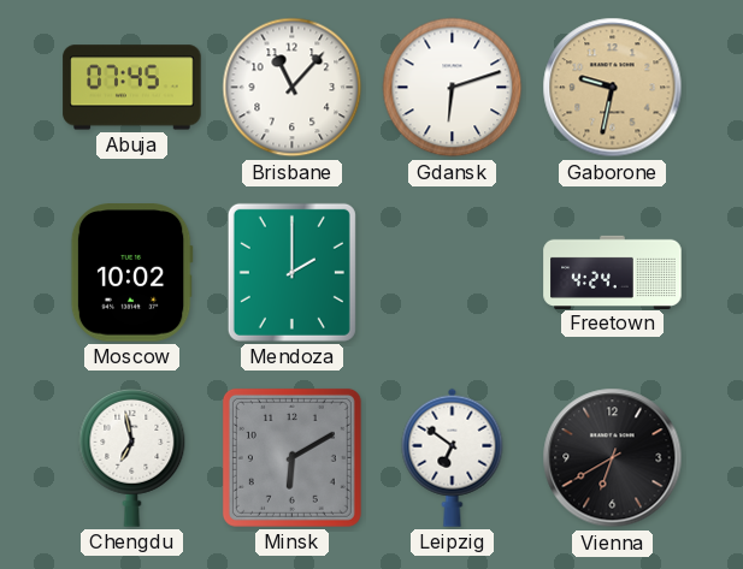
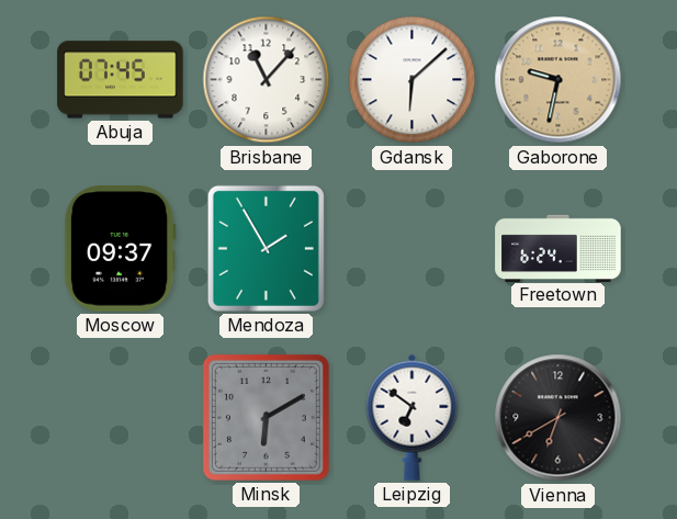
Gdansk: 6:12 -> 6:08 (413, 80)
Moscow: 10:02 -> 09:37 (120, 249)
Mendoza: 2:00 -> 1:55 (266, 248)
Freetown: 4:24 -> 6:24 (558, 248)
Chengdu: 6:58 -> none (132, 457)
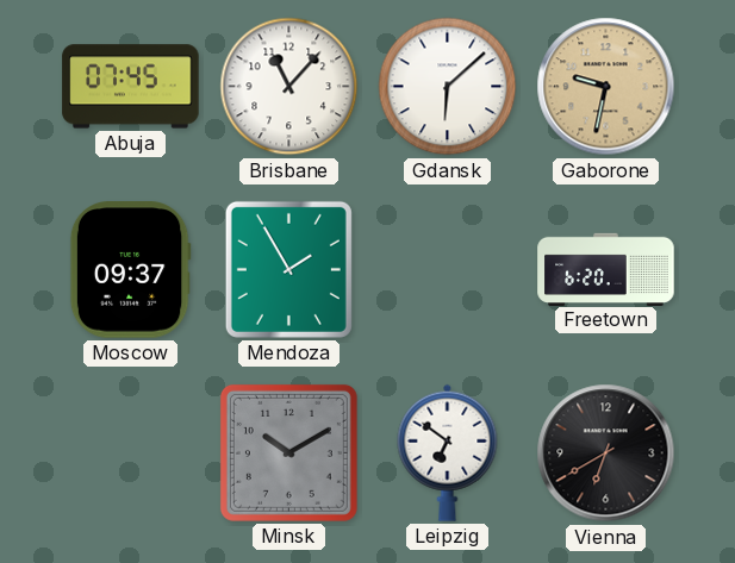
Freetown: 6:24 -> 6:20 (606, 269)
Minsk: 6:10 -> 10:10 (288, 452)
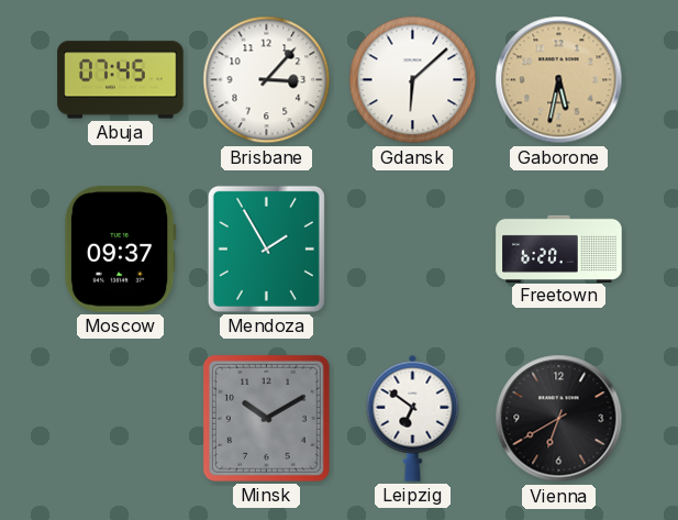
Brisbane: 11:07 -> 3:07 (267, 80)
Gaborone: 9:32 -> 5:32 (559, 80)
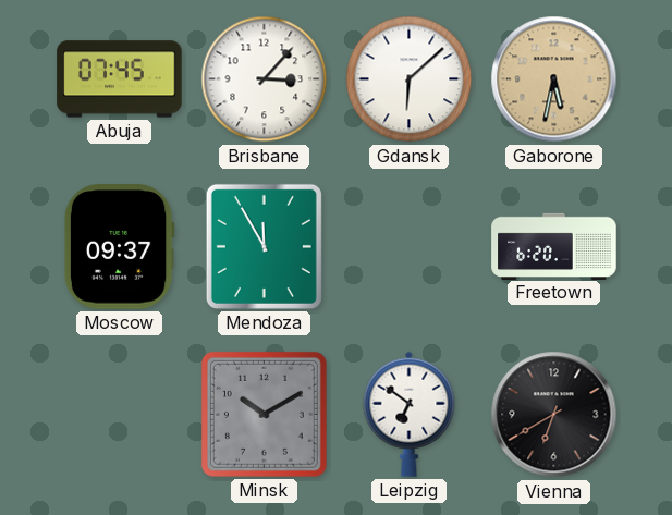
Mendoza: 1:55 -> 11:55 (264, 246)
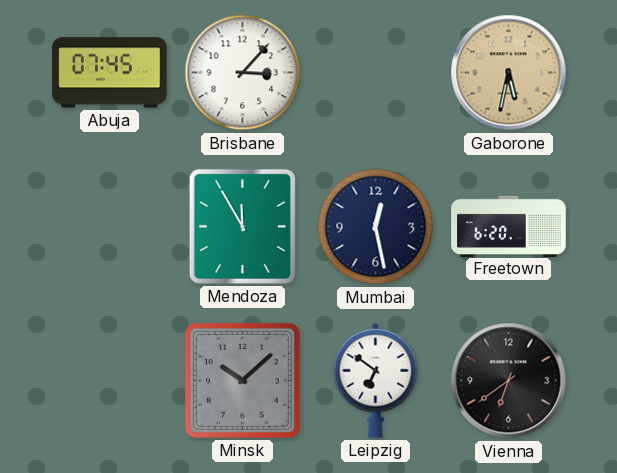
Gdansk: 6:08 -> none (410, 79)
Moscow: 09:37 -> none (119, 247)
Mumbai: none -> 12:28 (376, 227)
Minsk: 10:10 -> 10:08 (242, 380)
Vienna: 6:40 -> 6:39 (509, 381)
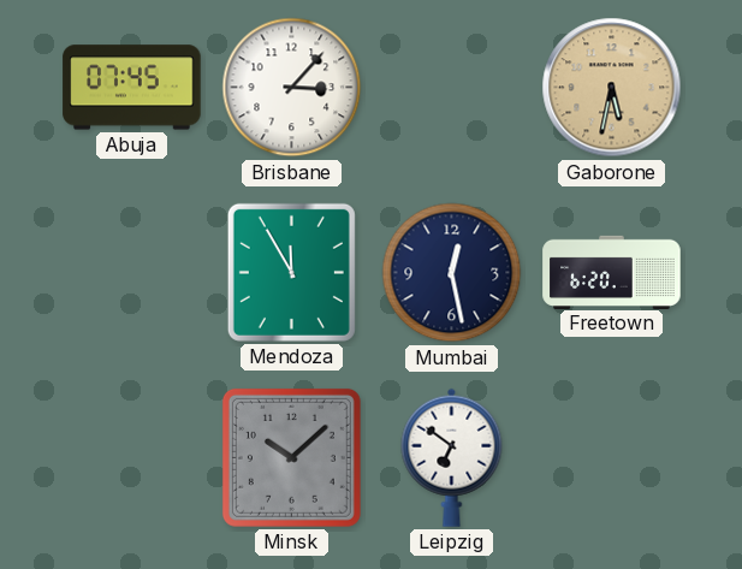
Vienna: 6:39 -> none (509, 381)
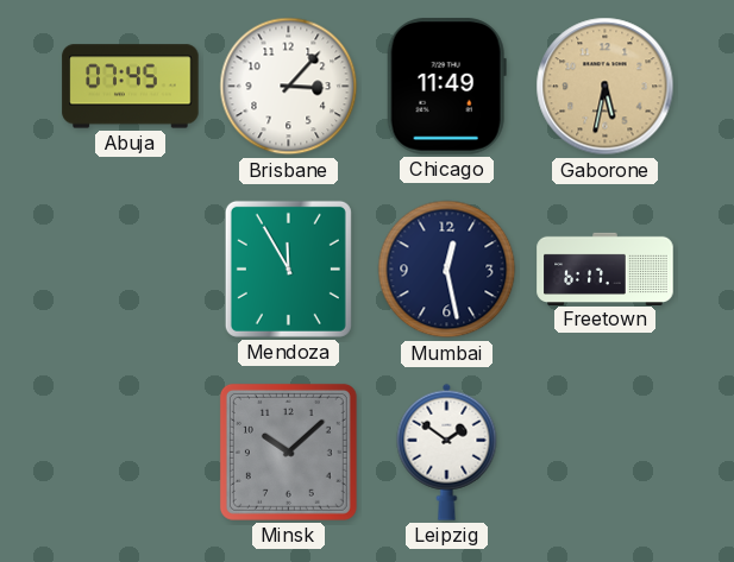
Chicago: none -> 11:49 (446, 87)
Freetown: 6:20 -> 6:17 (606, 269)
Leipzig: 6:51 -> 1:51 (447, 452)
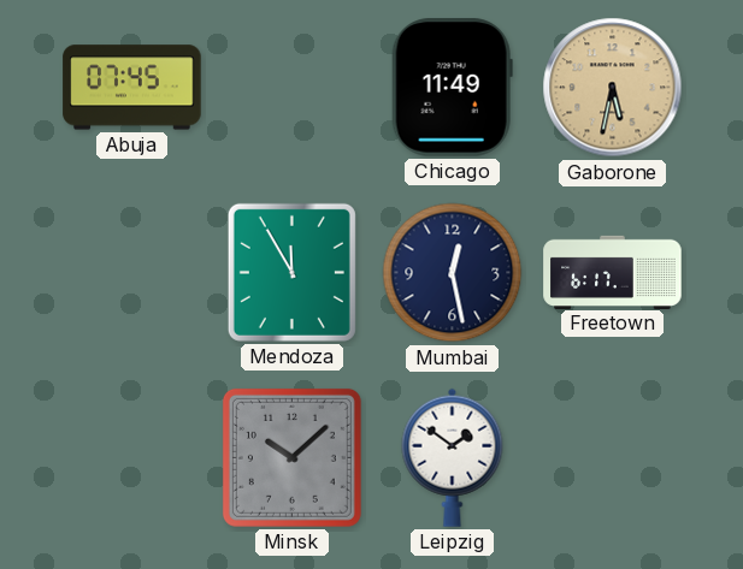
Brisbane: 3:07 -> none (289, 87)
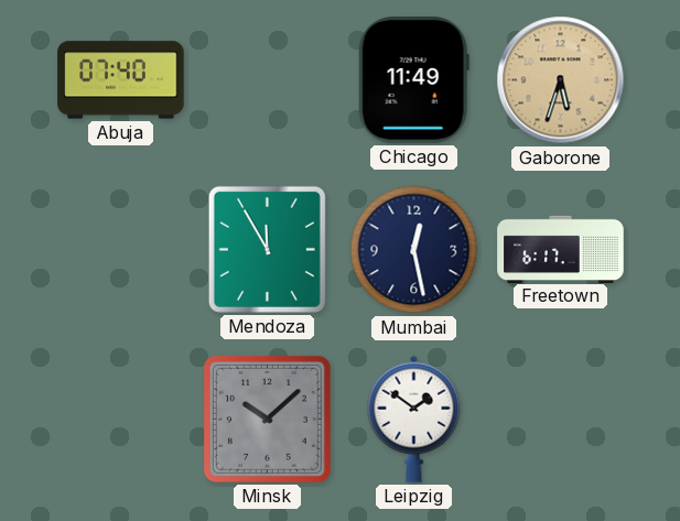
Abuja: 07:45 -> 07:40 (121, 80)
Gaborone: 5:32 -> 5:33 (561, 80)
